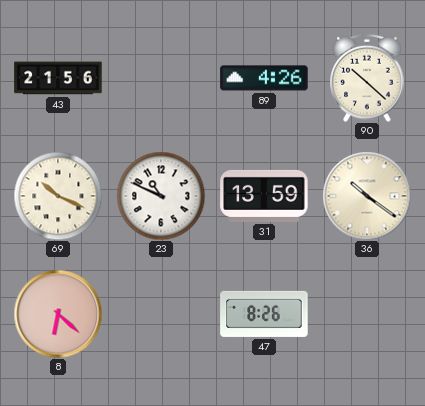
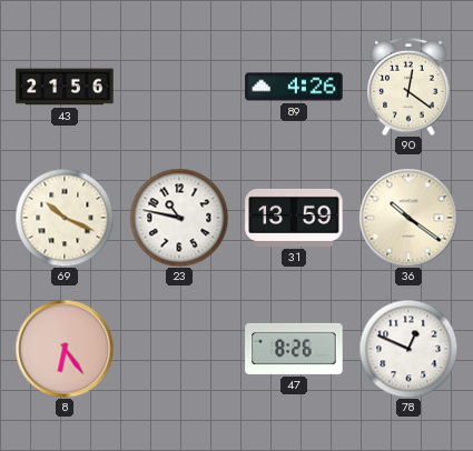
90: 10:22 -> 12:21 (408, 87)
23: 10:49 -> 10:47 (179, 218)
8: 6:22 -> 6:24 (65, 349)
78: none -> 12:49 (408, 349)
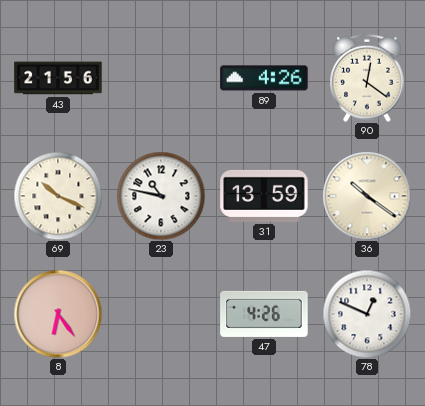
47: 8:26 -> 4:26 (264, 314)
